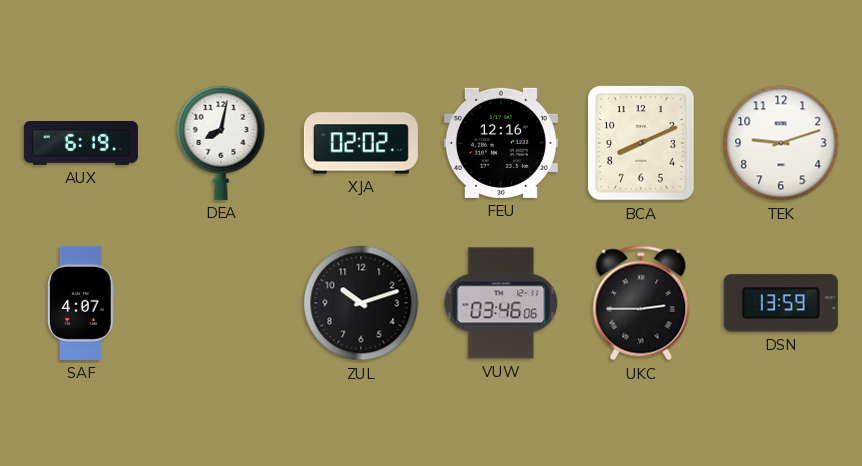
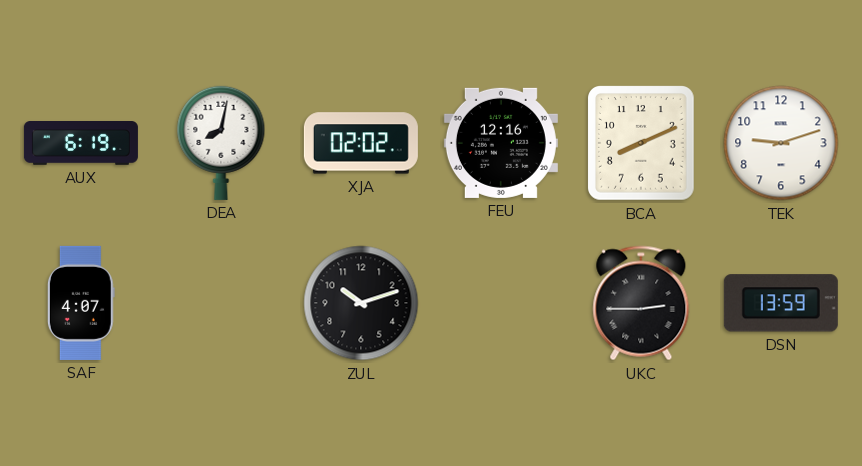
VUW: 03:46 -> none (501, 303)
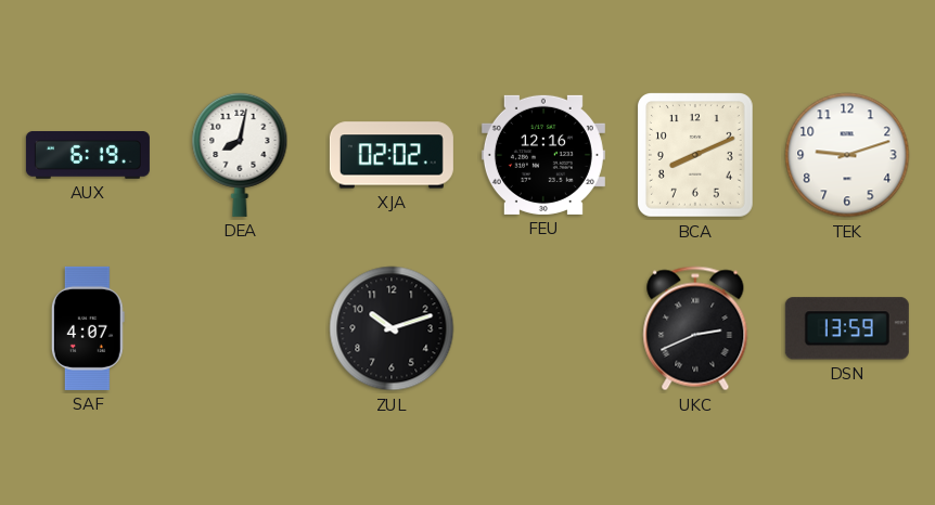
UKC: 2:45 -> 2:41 (695, 328)
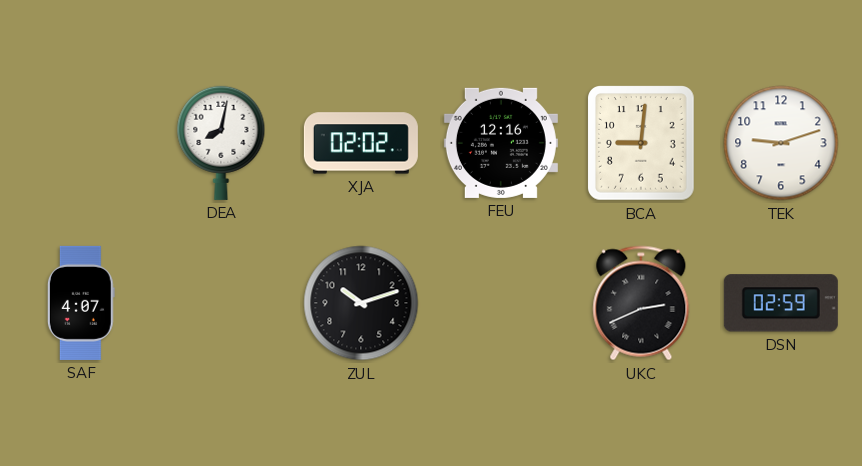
AUX: 6:19 -> none (88, 156)
BCA: 8:11 -> 9:01 (642, 144)
DSN: 13:59 -> 02:59 (781, 303)
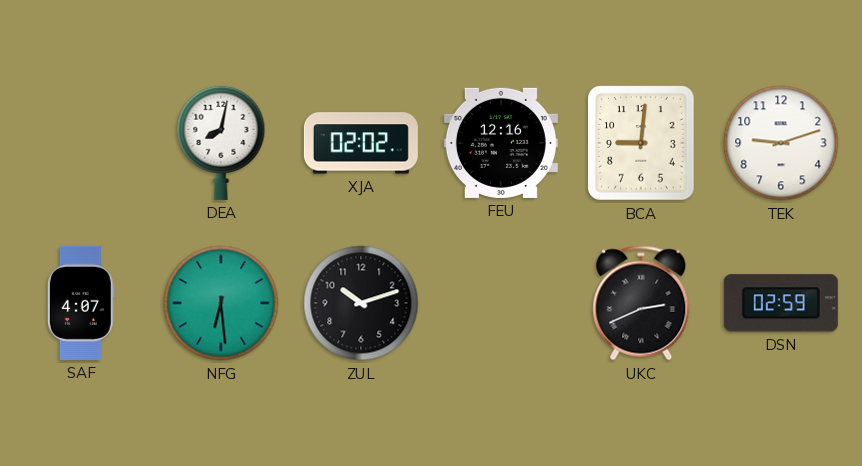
NFG: none -> 6:29 (221, 303)
